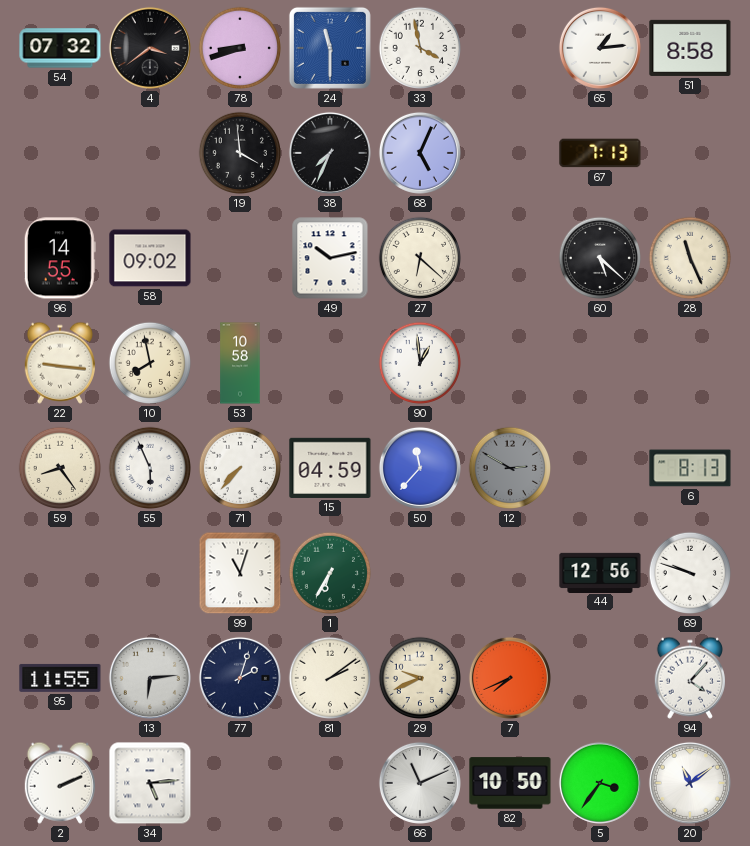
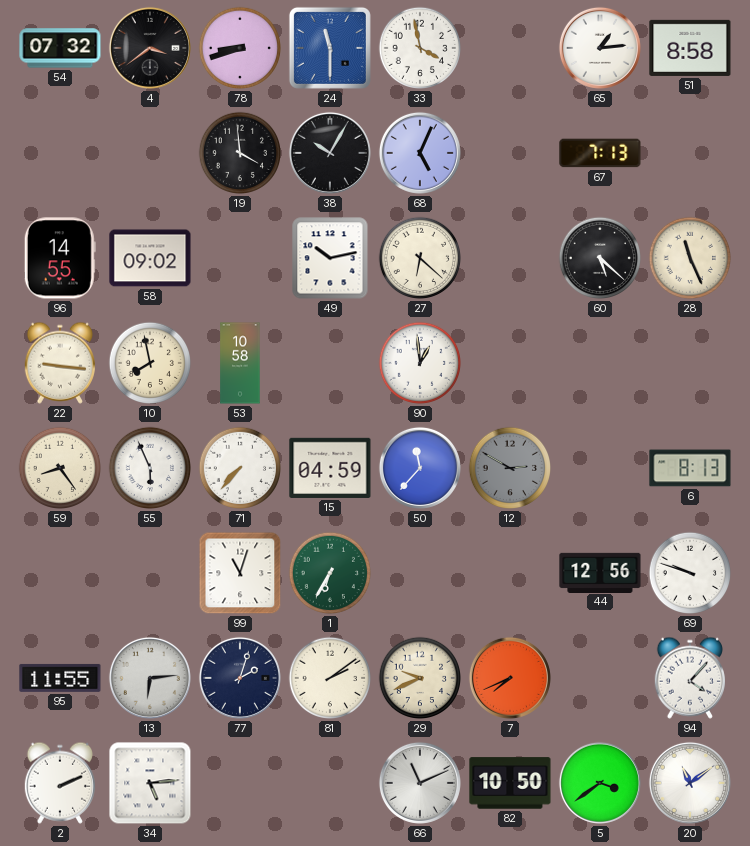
38: 7:34 -> 10:05 (330, 153)
5: 3:36 -> 3:39 (600, 783)
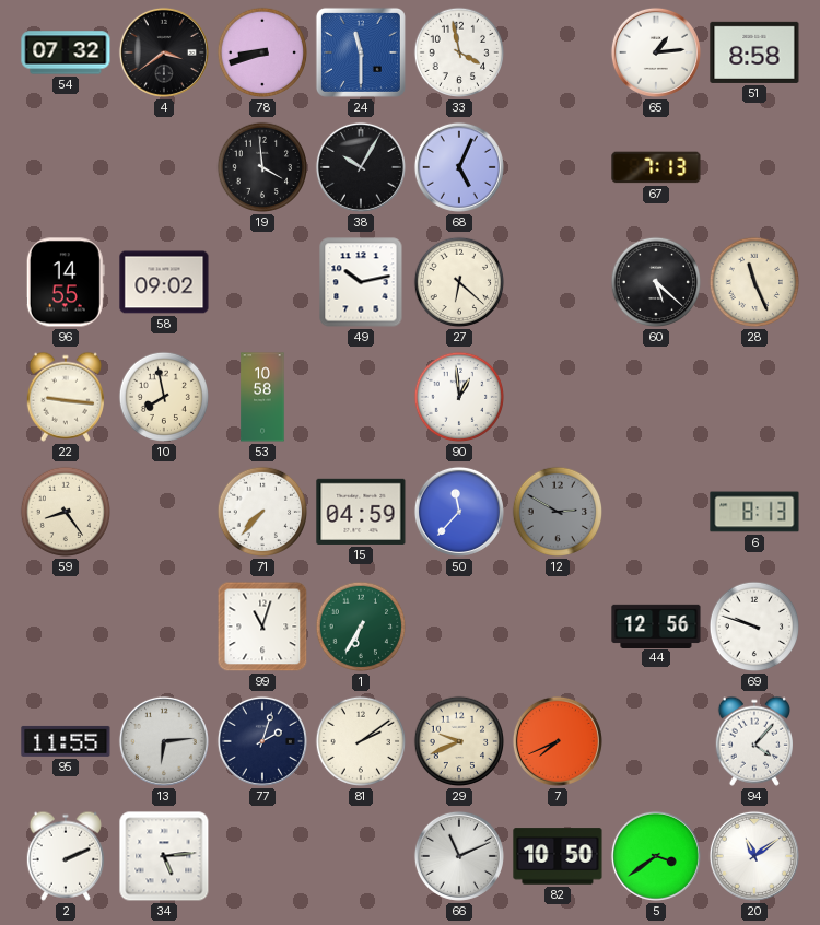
55: 5:56 -> none (150, 468)
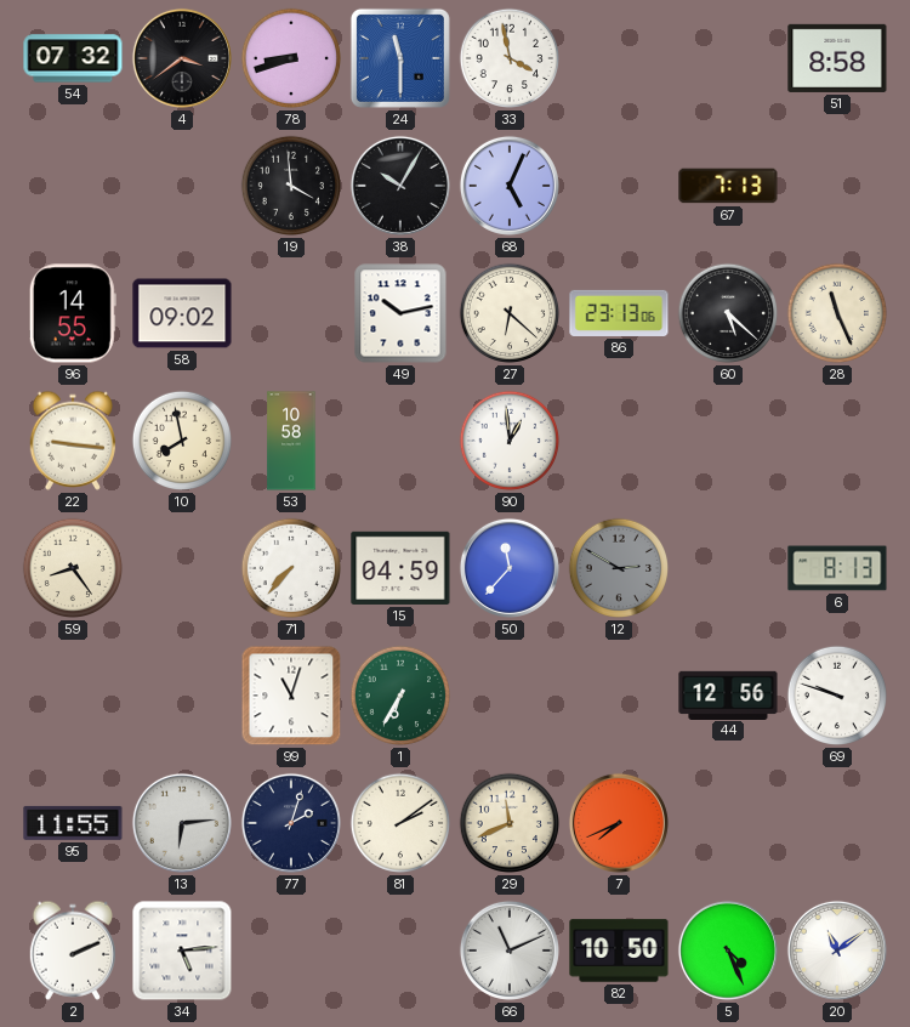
65: 1:14 -> none (656, 52)
86: none -> 23:13 (619, 313)
29: 9:41 -> 11:41 (510, 823)
94: 4:07 -> none (753, 741)
5: 3:39 -> 4:26 (728, 951)
